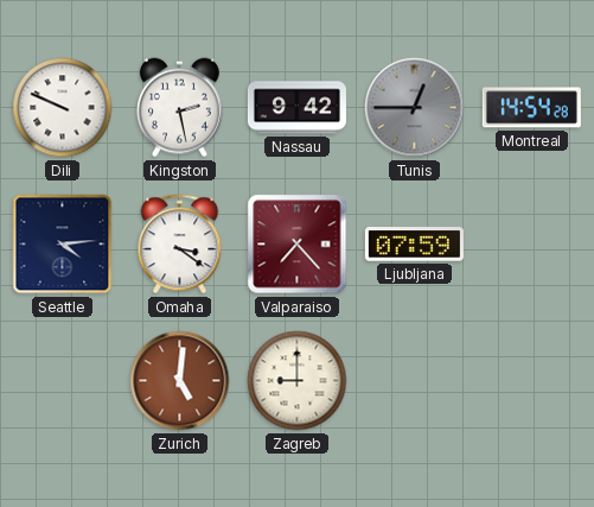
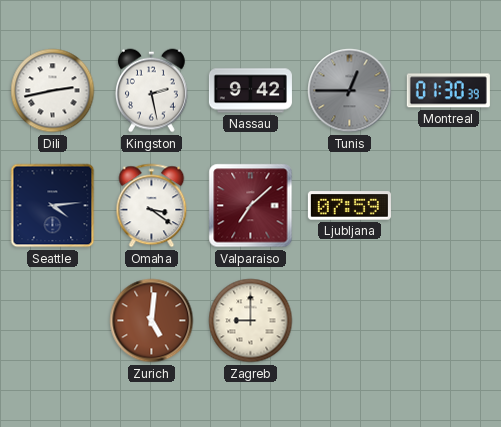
Dili: 9:49 -> 2:43 (53, 91)
Montreal: 14:54 -> 01:30 (448, 91)
Valparaiso: 7:23 -> 7:08 (251, 206)
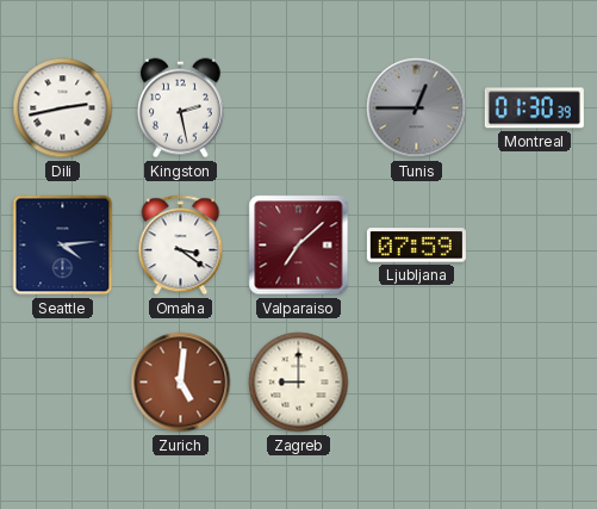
Nassau: 9:42 -> none (250, 91)
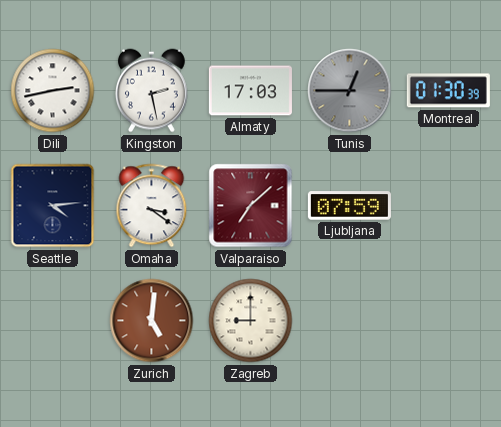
Almaty: none -> 17:03 (250, 91)
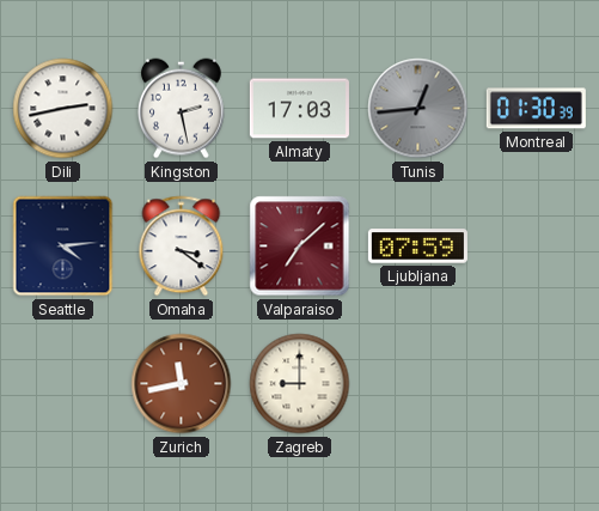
Tunis: 12:45 -> 12:44 (418, 109)
Zurich: 5:01 -> 11:43 (182, 384)
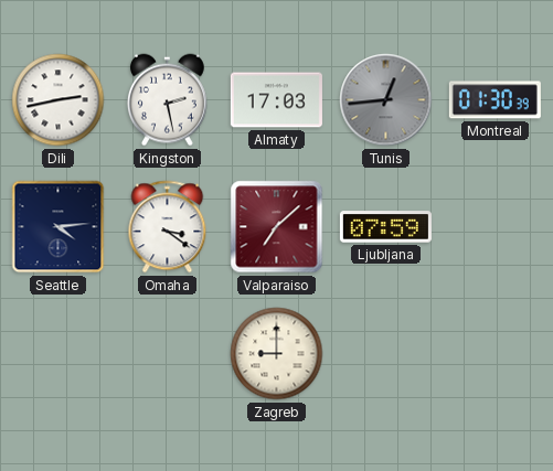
Zurich: 11:43 -> none (182, 384)
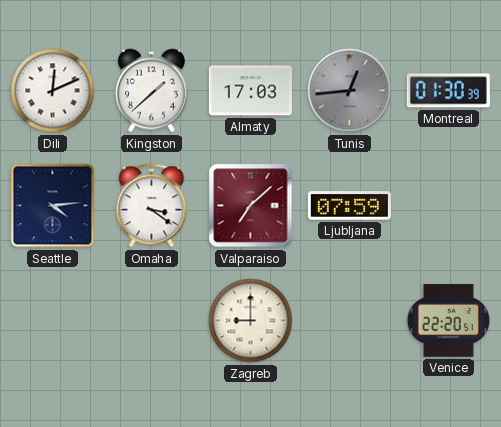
Dili: 2:43 -> 12:11 (53, 91)
Kingston: 2:28 -> 1:38 (151, 91)
Venice: none -> 22:20 (448, 321)
